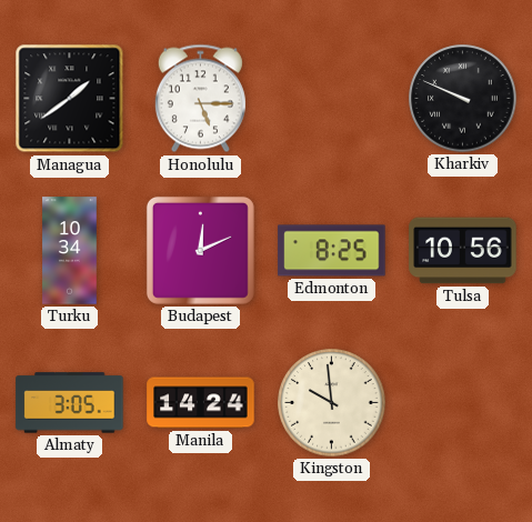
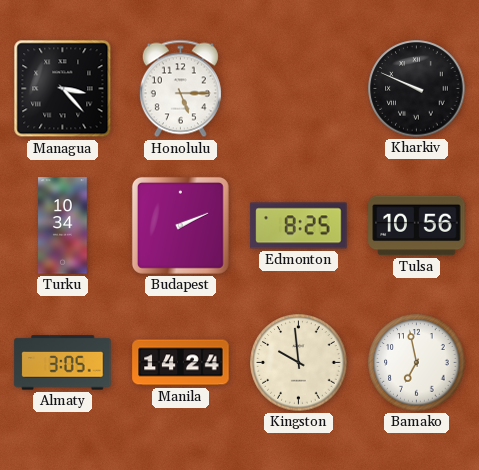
Managua: 1:39 -> 3:23 (63, 89)
Budapest: 12:11 -> 2:11 (180, 225)
Bamako: none -> 6:58 (417, 363)
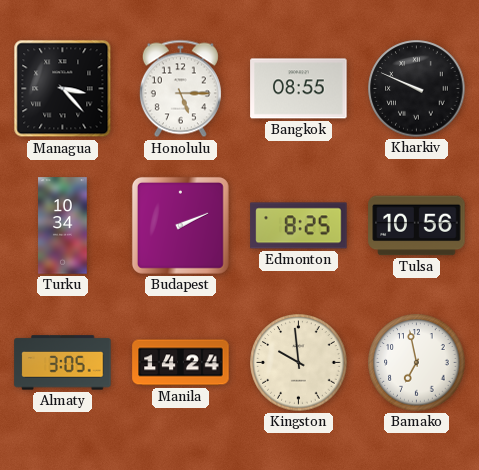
Bangkok: none -> 08:55 (299, 89)
